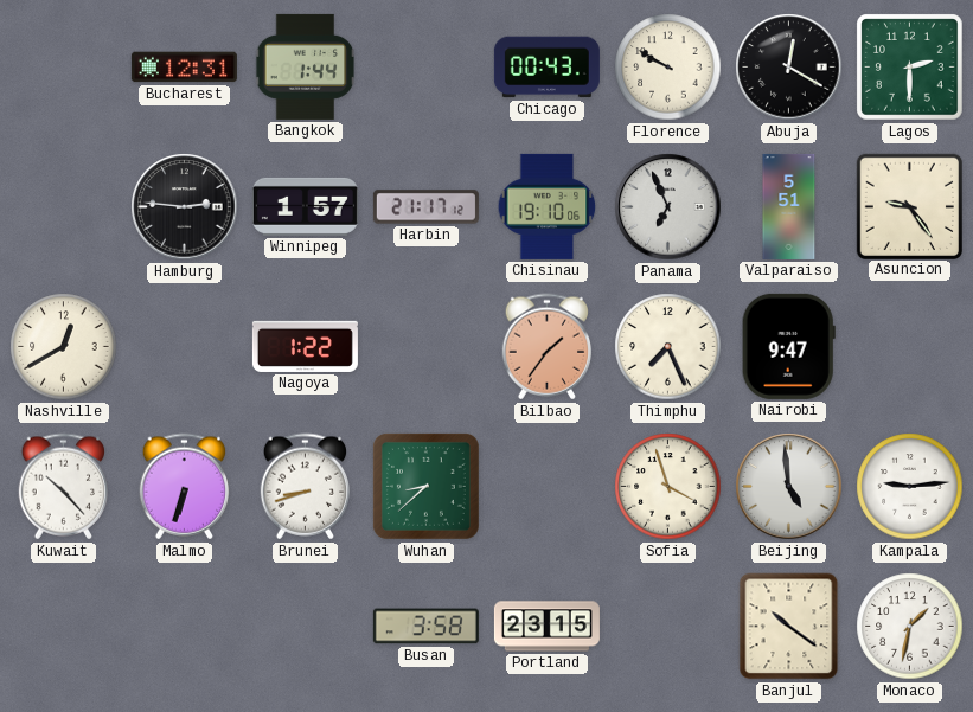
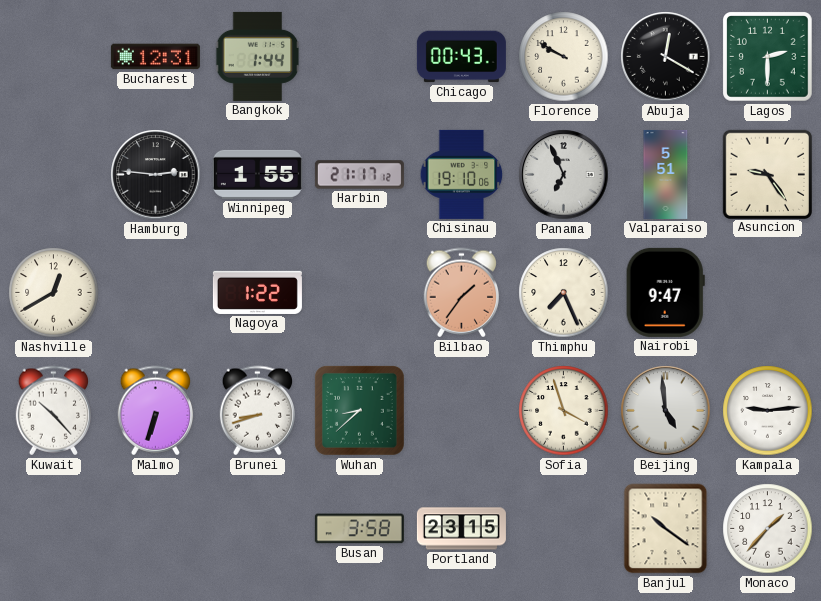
Winnipeg: 1:57 -> 1:55 (257, 174)
Monaco: 1:32 -> 1:37 (768, 529)
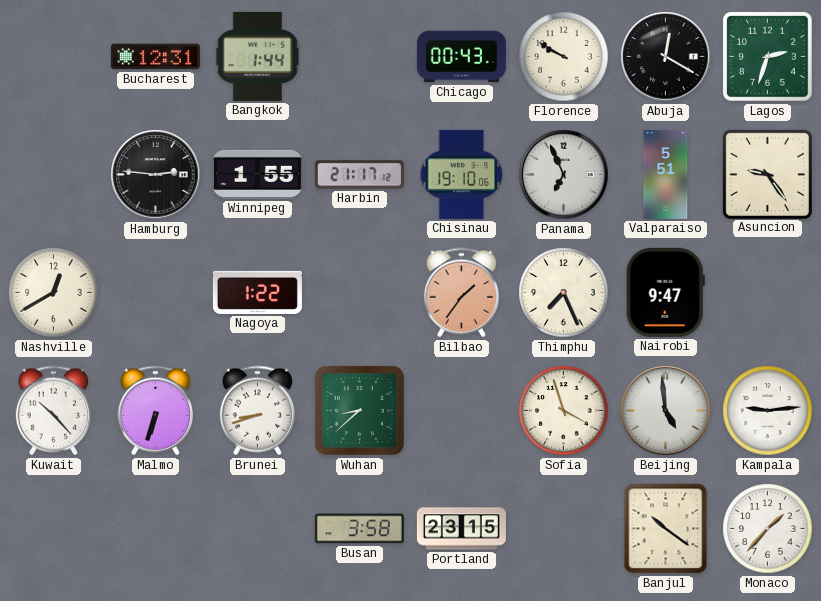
Lagos: 2:30 -> 2:33 (768, 57)
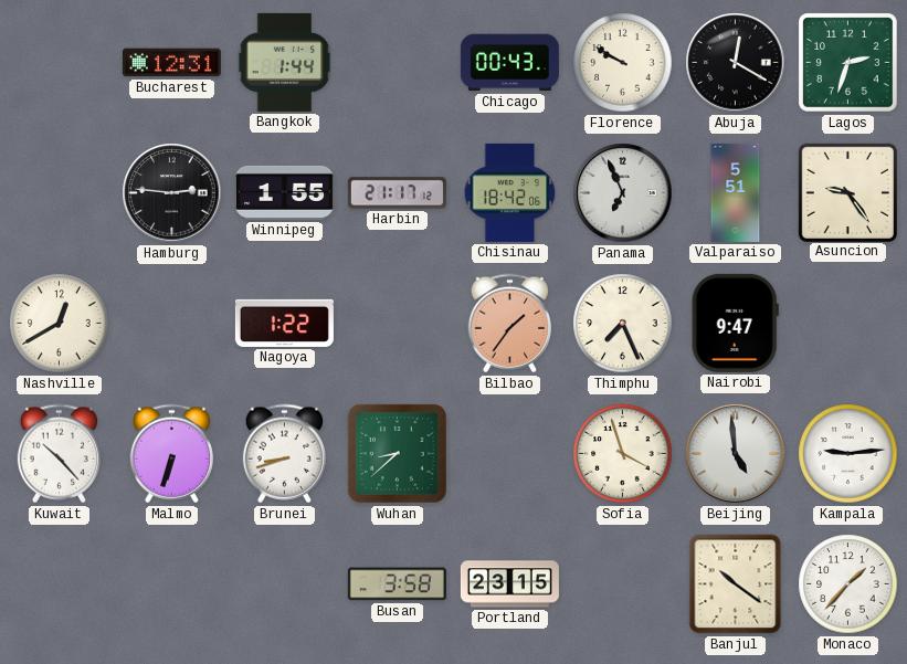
Chisinau: 19:10 -> 18:42 (510, 192)
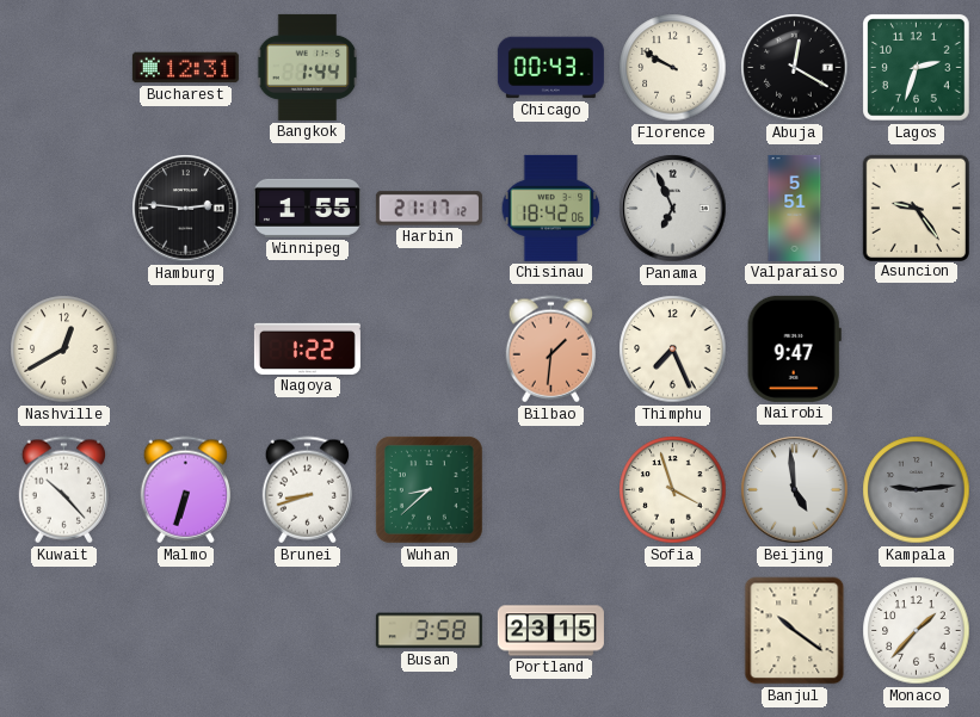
Bilbao: 1:36 -> 1:31 (550, 350)
Kampala dial: white -> grey (917, 490)
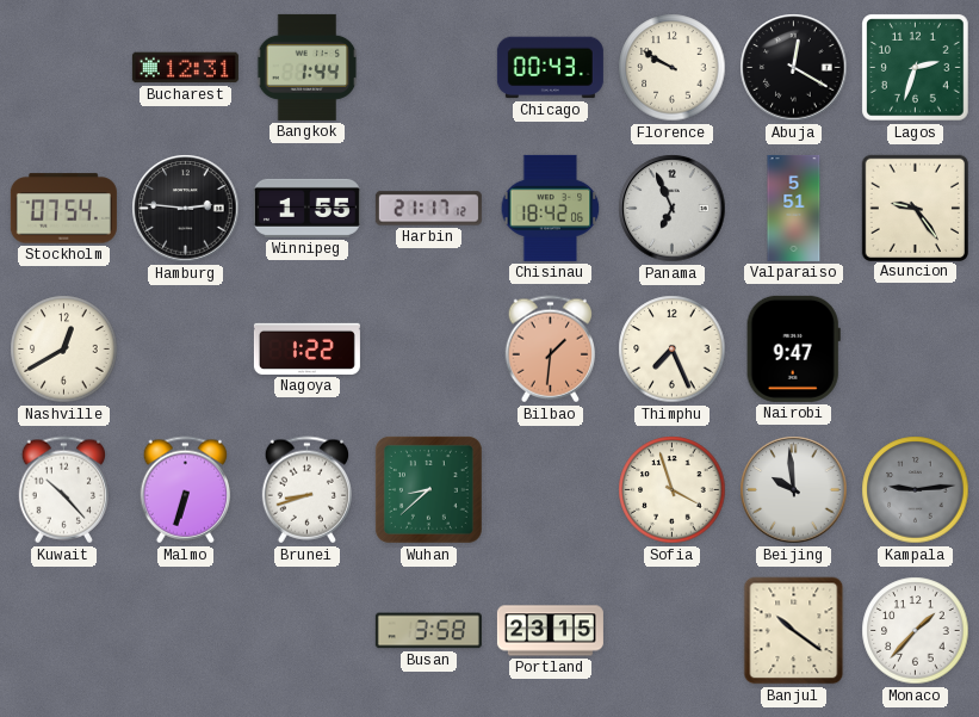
Stockholm: none -> 07:54 (63, 209)
Beijing: 4:59 -> 9:59 (794, 490)
